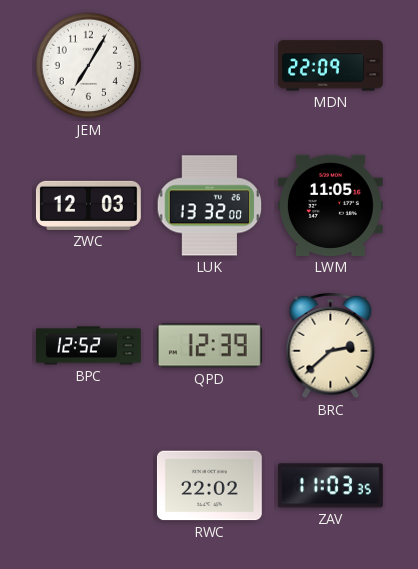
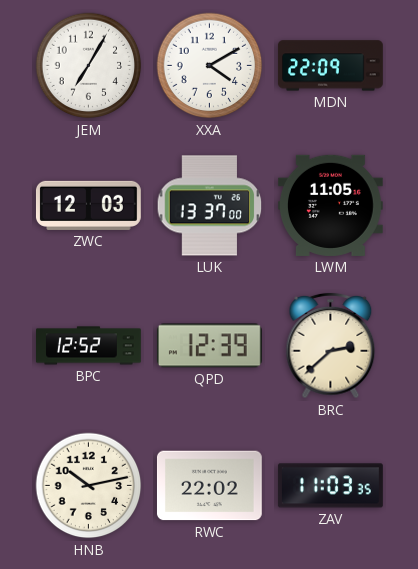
XXA: none -> 4:10 (210, 66)
LUK: 13:32 -> 13:37 (210, 206)
HNB: none -> 10:13 (89, 486)
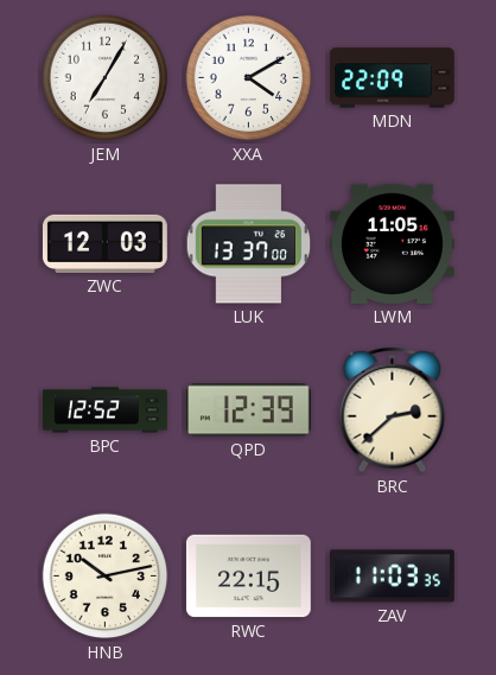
RWC: 22:02 -> 22:15 (248, 577)
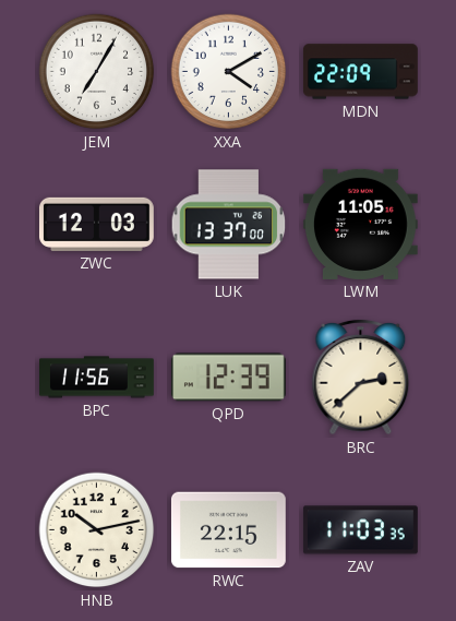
BPC: 12:52 -> 11:56 (97, 378)
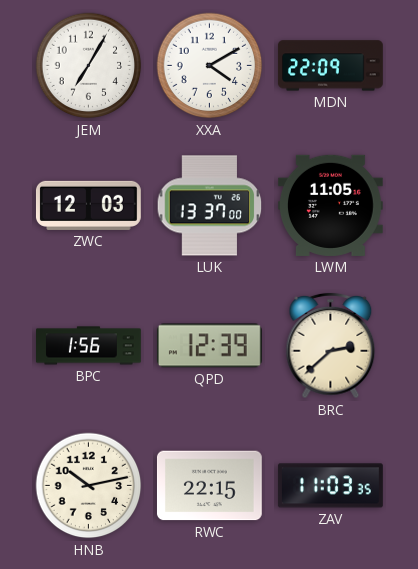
BPC: 11:56 -> 1:56 (89, 346)
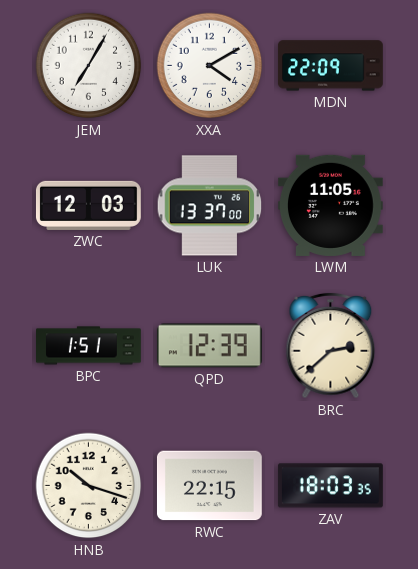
BPC: 1:56 -> 1:51 (89, 346)
HNB: 10:13 -> 10:18 (89, 486)
ZAV: 11:03 -> 18:03 (330, 486)
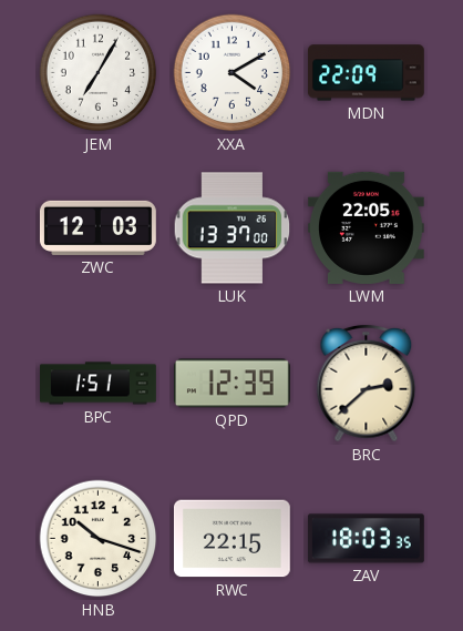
LWM: 11:05 -> 22:05 (366, 227)
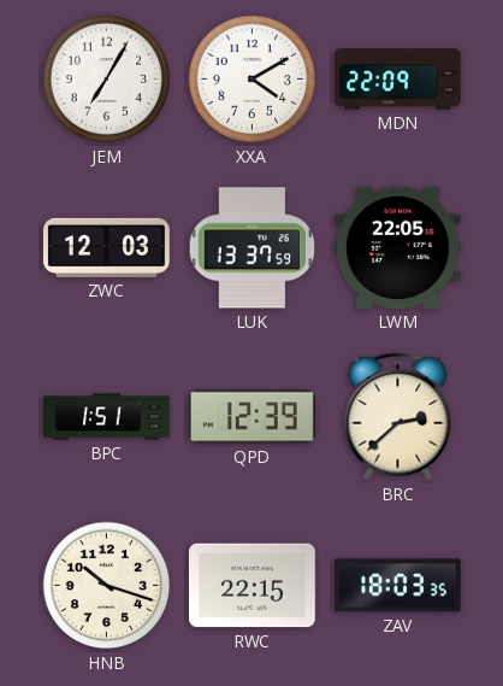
LUK: 13:37:00 -> 13:37:59 (253, 248)
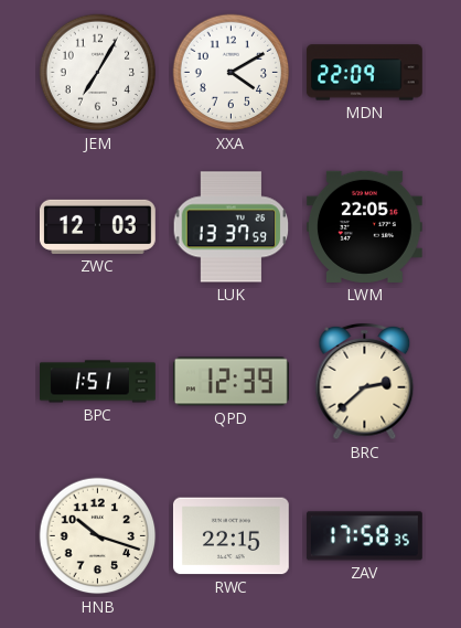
ZAV: 18:03 -> 17:58 (364, 536)
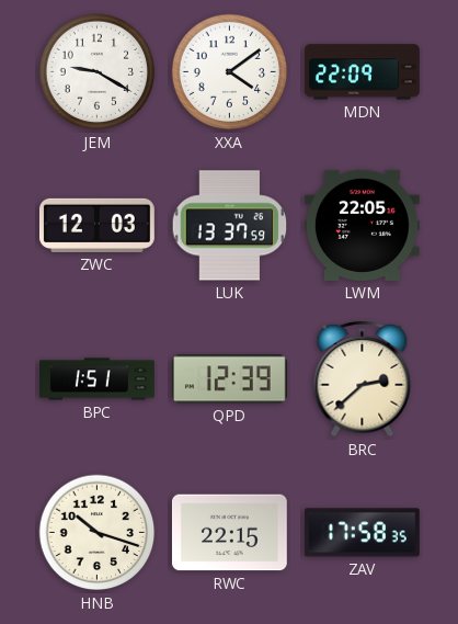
JEM: 7:05 -> 9:20 (98, 72)
XXA: 4:10 -> 4:09 (230, 72)
